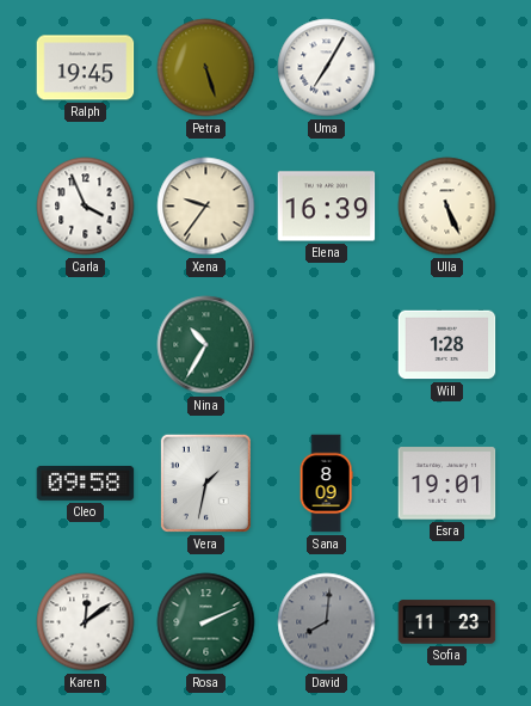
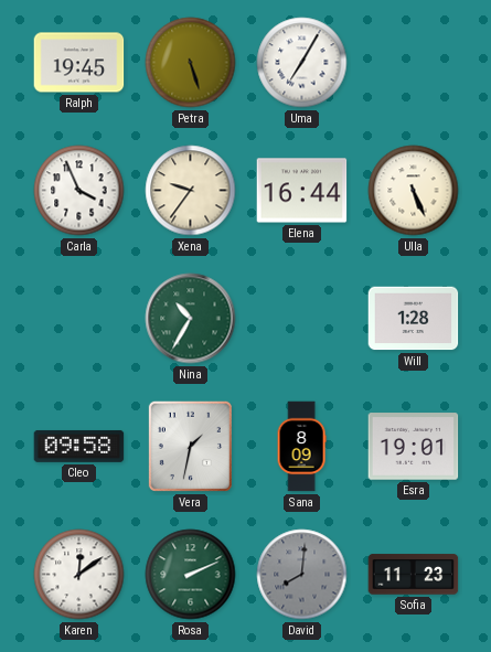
Elena: 16:39 -> 16:44 (302, 191)
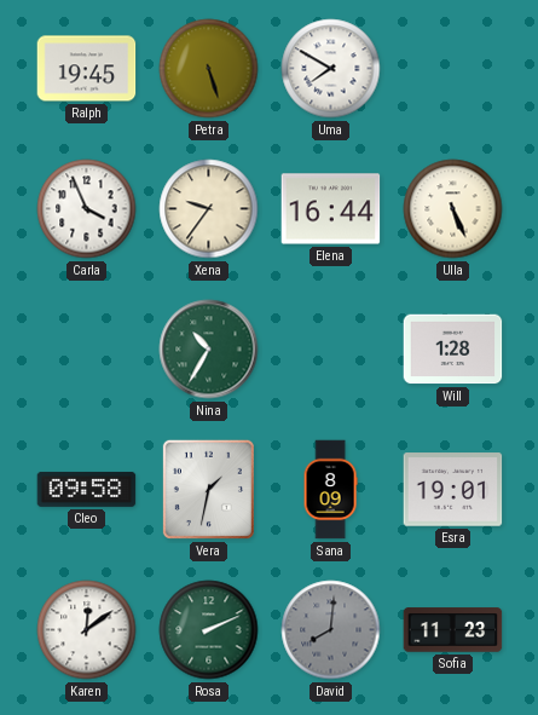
Uma: 7:05 -> 7:50 (331, 69)
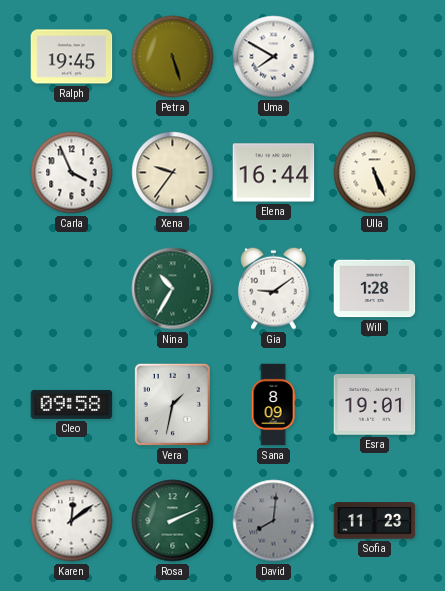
Gia: none -> 9:09 (274, 288)
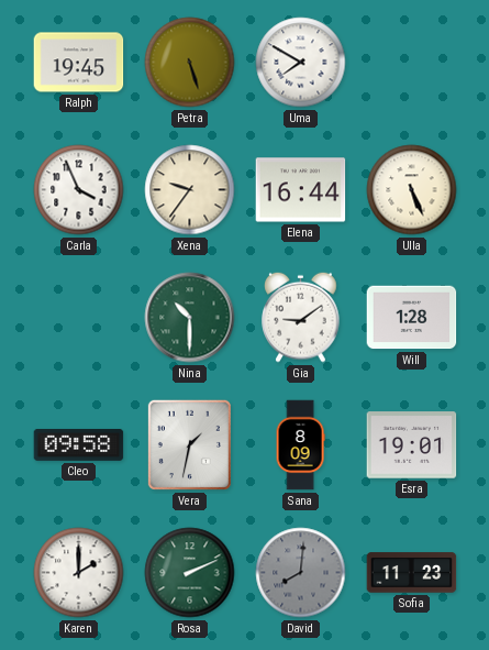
Nina: 10:35 -> 10:30 (190, 318)
Karen: 12:09 -> 2:00 (79, 573)
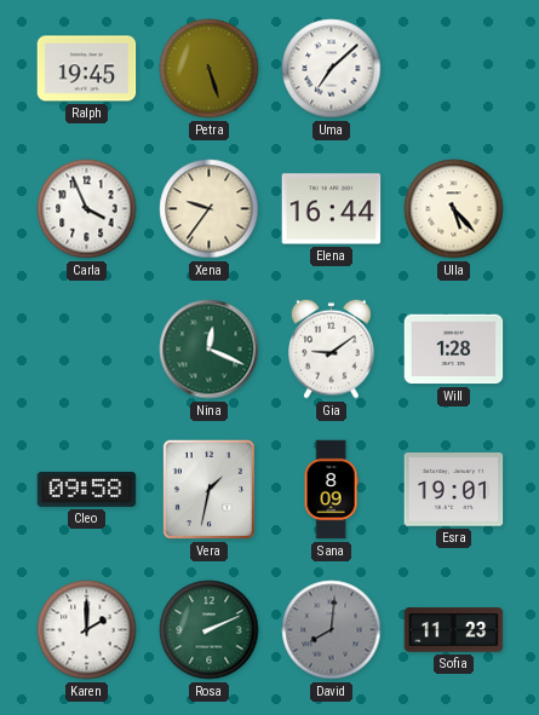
Uma: 7:50 -> 7:08 (332, 69)
Ulla: 5:26 -> 5:23 (454, 209)
Nina: 10:30 -> 12:19 (210, 350)
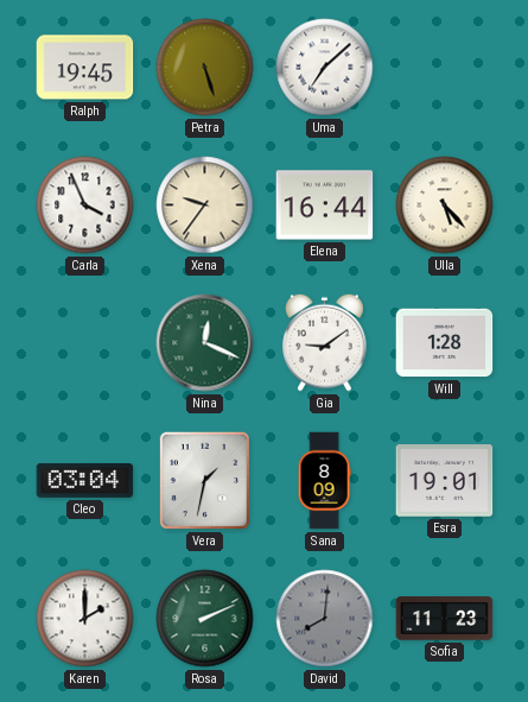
Cleo: 09:58 -> 03:04 (85, 480)
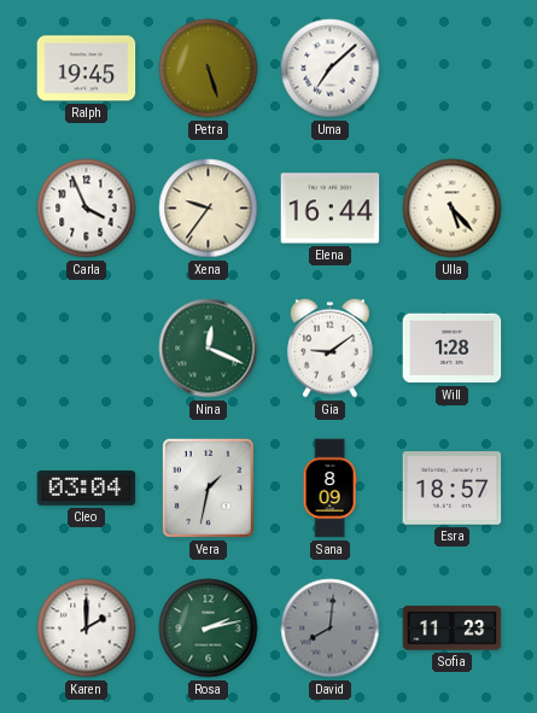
Esra: 19:01 -> 18:57 (453, 489)
Rosa: 2:11 -> 2:13 (209, 629)
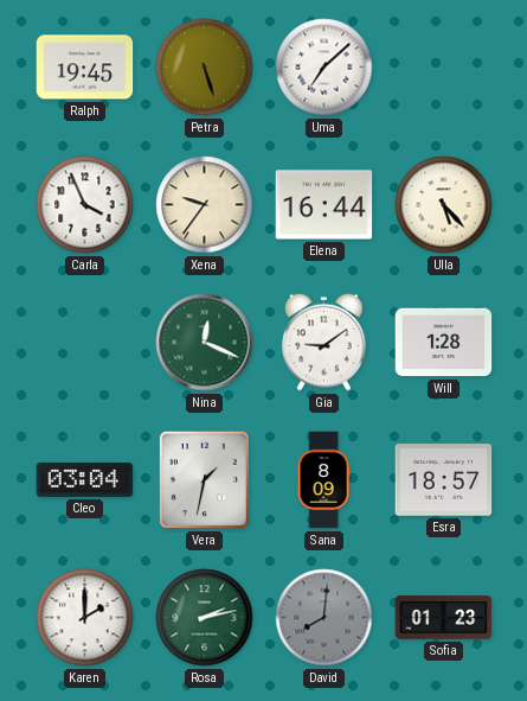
Sofia: 11:23 -> 01:23 (444, 618)
